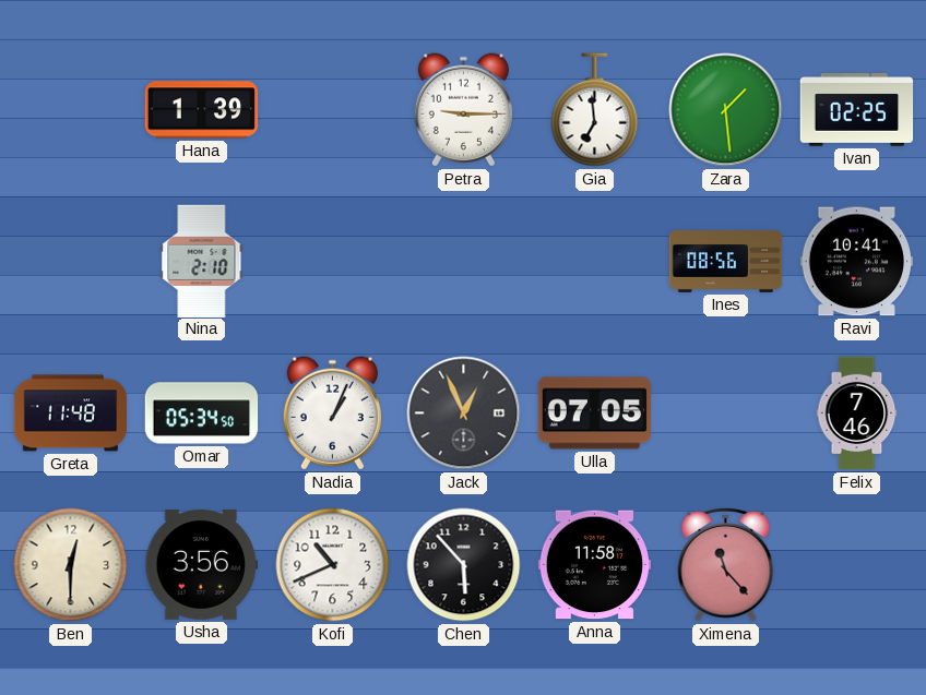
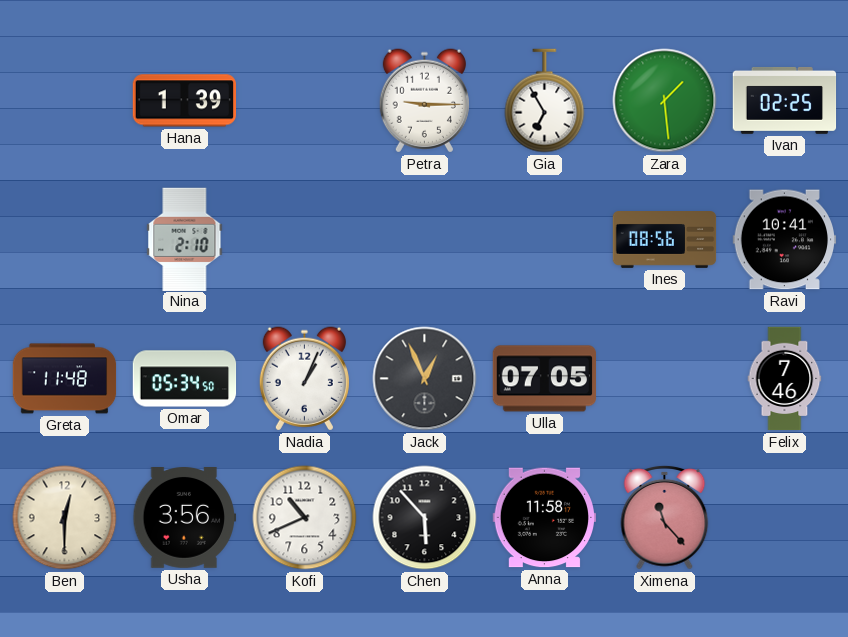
Gia: 6:59 -> 6:55 (545, 101)
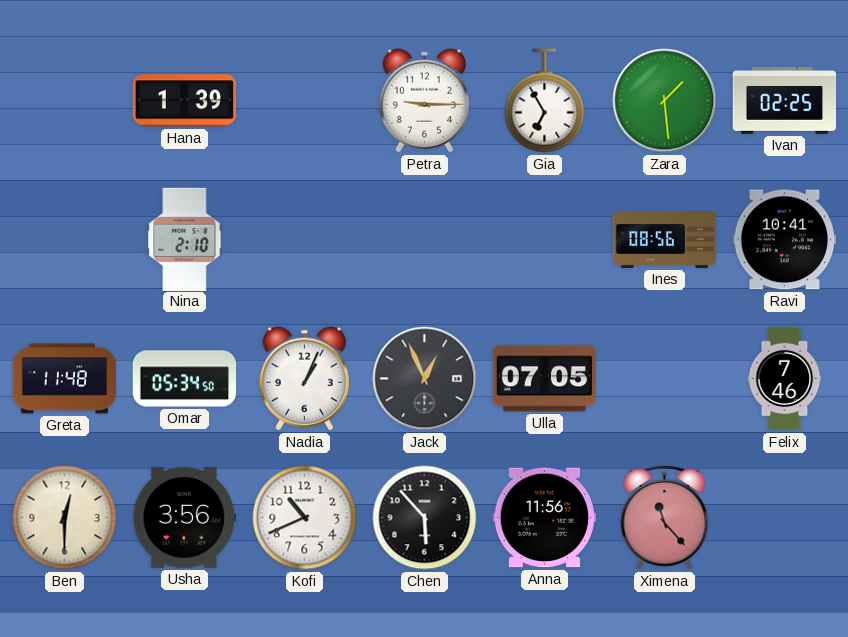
Anna: 11:58 -> 11:56 (544, 518)
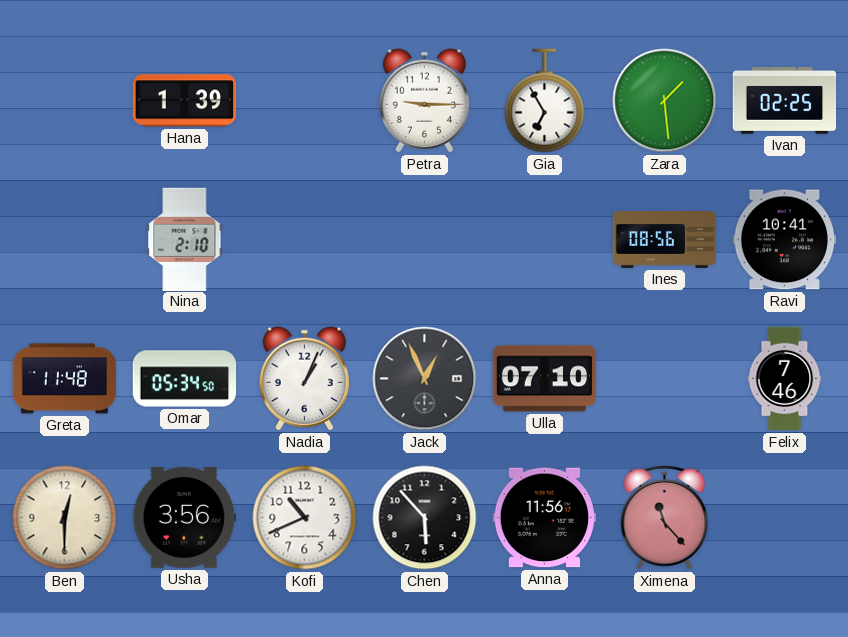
Ulla: 07:05 -> 07:10 (544, 379)
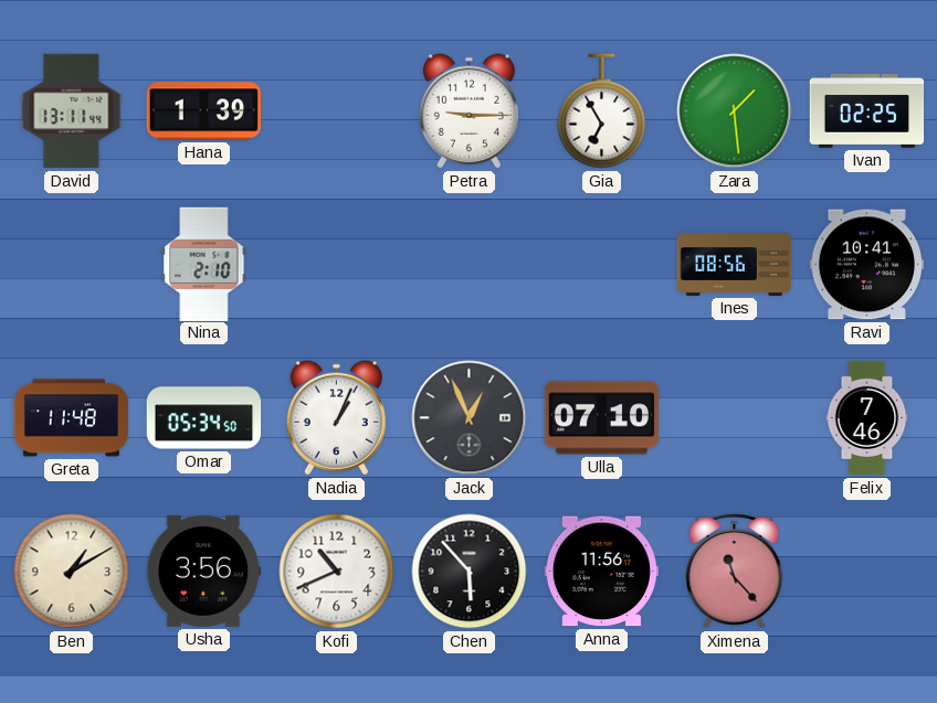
David: none -> 13:11 (72, 111)
Ben: 12:30 -> 1:10 (72, 572)
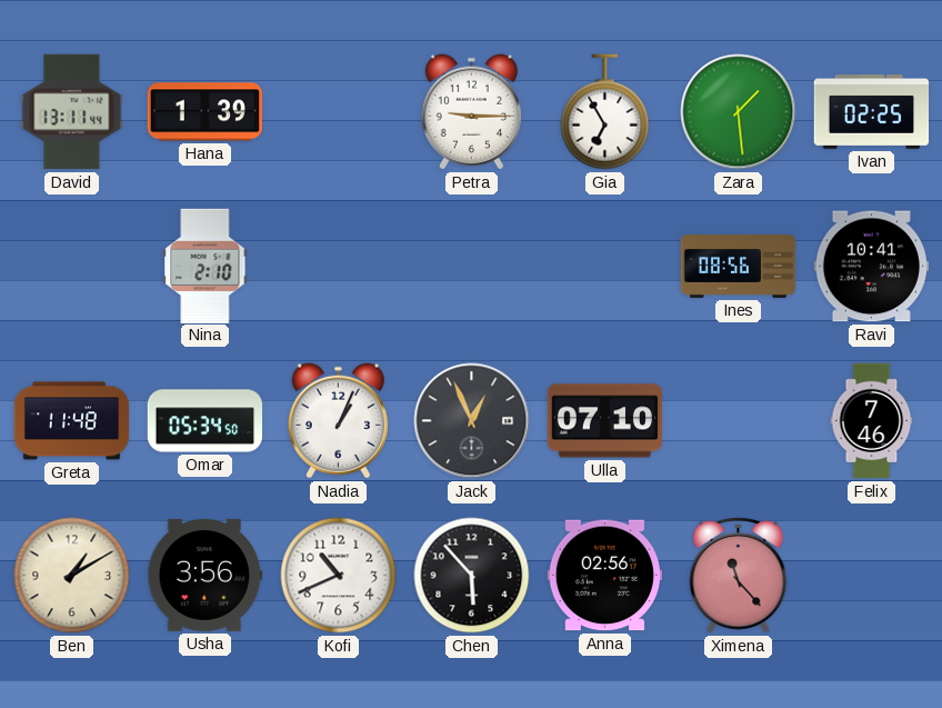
Anna: 11:56 -> 02:56 (604, 576)
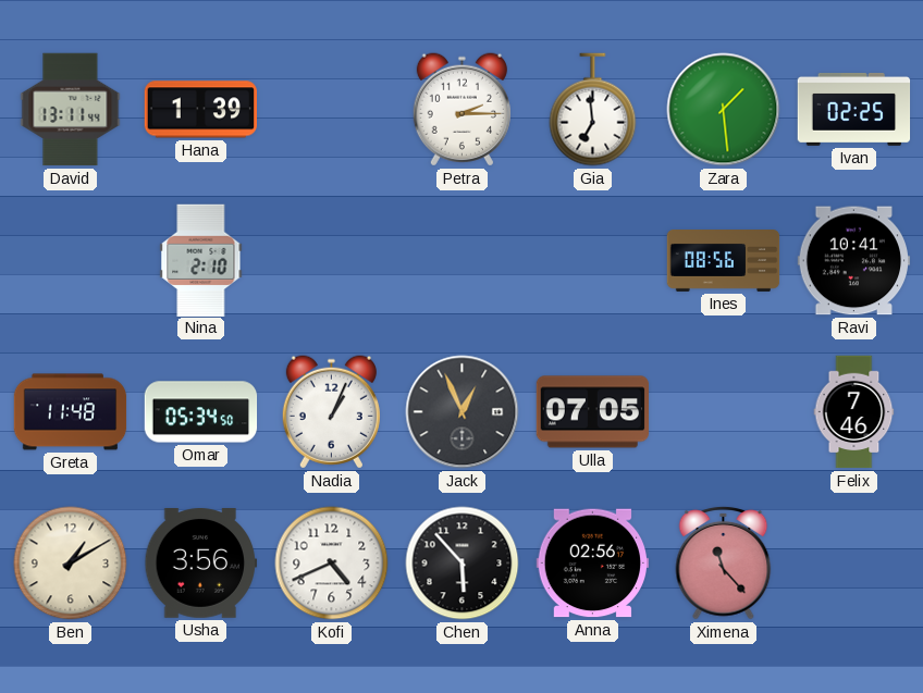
Petra: 9:15 -> 2:15 (461, 110)
Gia: 6:55 -> 6:59 (593, 110)
Ulla: 07:10 -> 07:05 (592, 412)
Kofi: 10:41 -> 4:41 (332, 564)
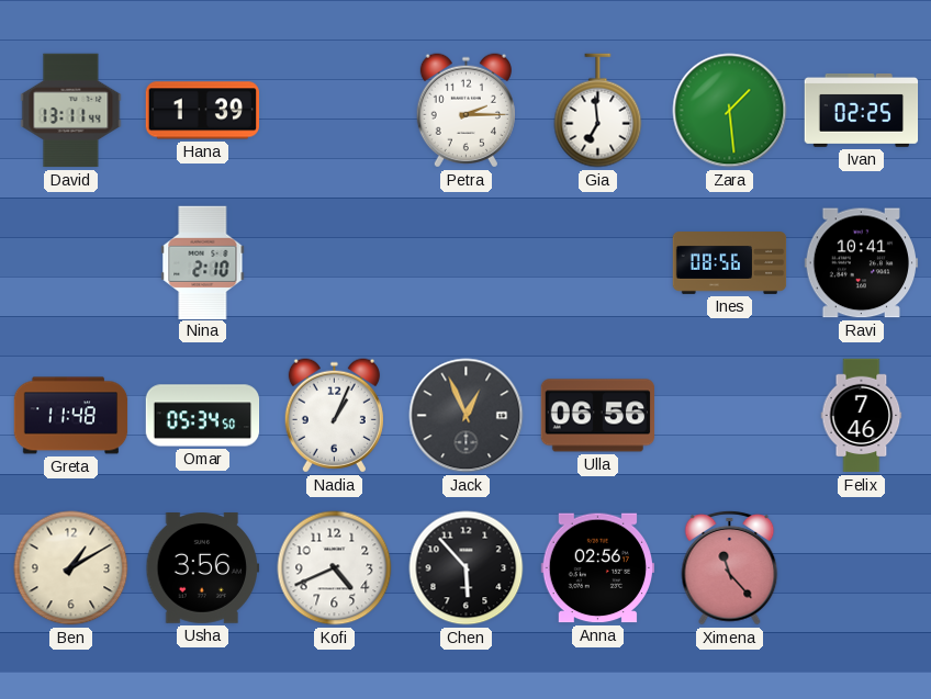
Ulla: 07:05 -> 06:56 (597, 416)
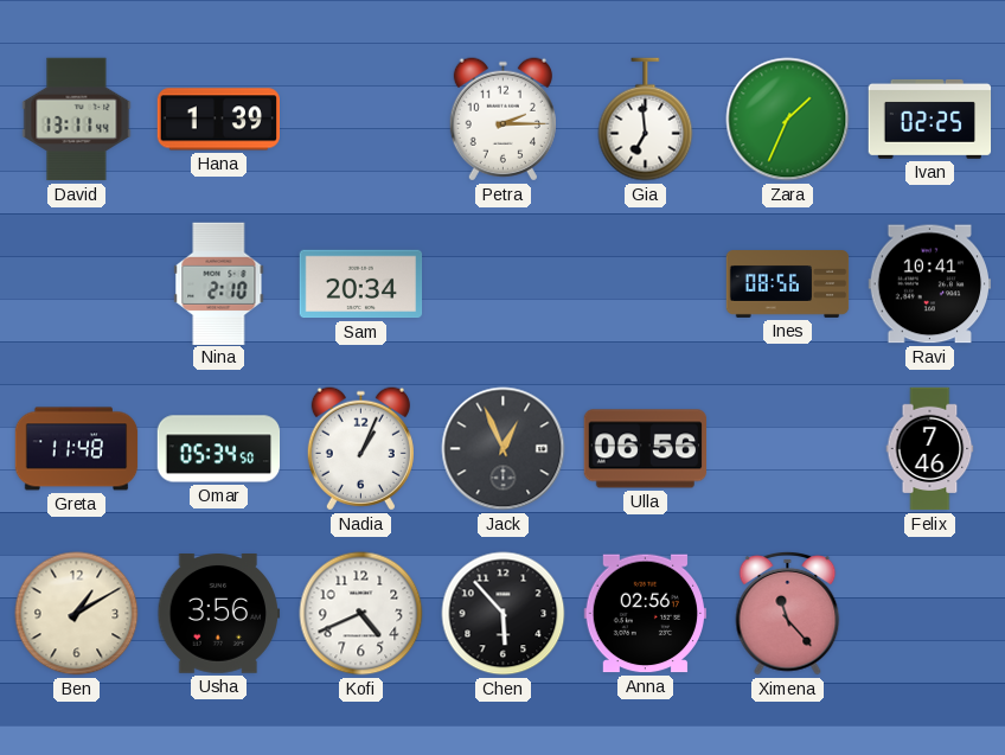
Zara: 1:29 -> 1:34 (788, 120)
Sam: none -> 20:34 (361, 284)
